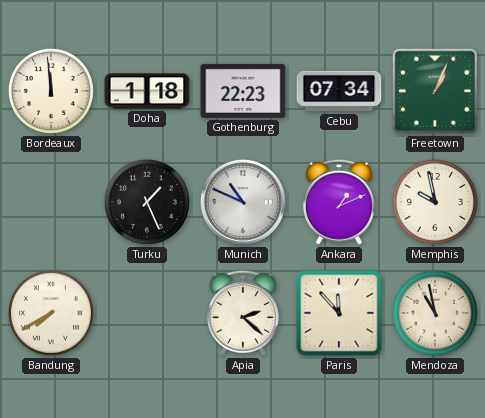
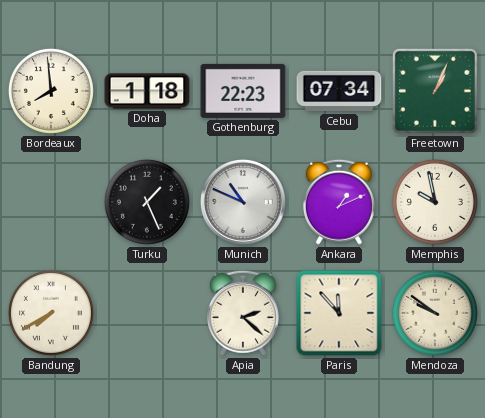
Bordeaux: 11:59 -> 7:59 (51, 91)
Mendoza: 10:58 -> 9:51 (435, 313)
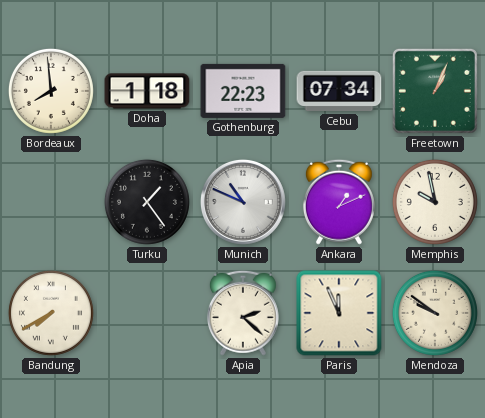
Turku: 1:26 -> 1:24 (147, 202)
Paris: 11:53 -> 11:56 (339, 313)
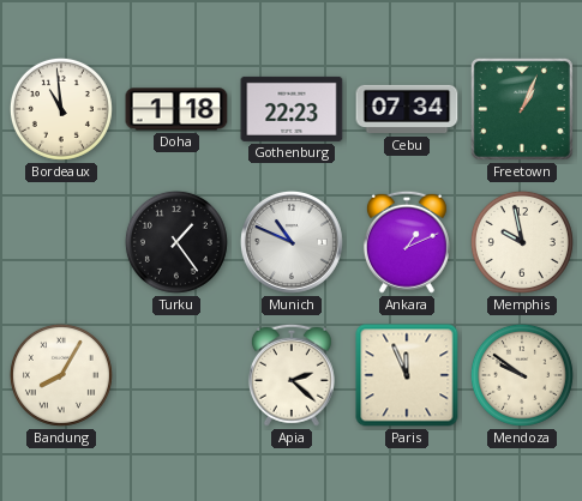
Bordeaux: 7:59 -> 10:59 (61, 109)
Bandung: 7:40 -> 8:05 (61, 375)
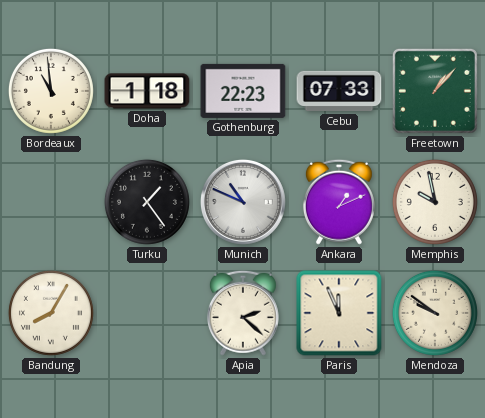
Cebu: 07:34 -> 07:33 (339, 91)
Freetown: 1:04 -> 1:07 (435, 91)
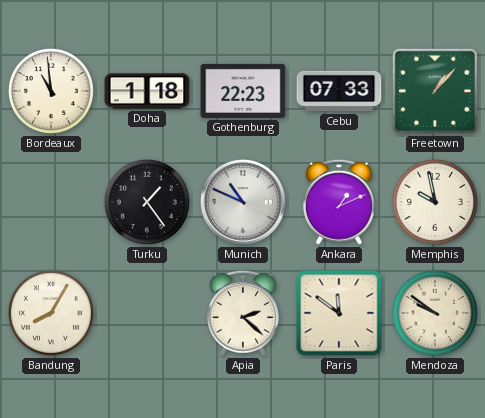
Paris: 11:56 -> 11:51 (339, 313)
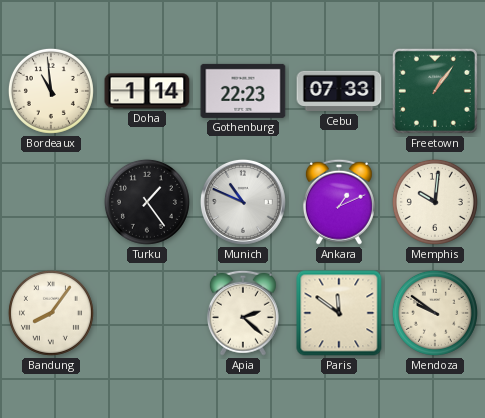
Doha: 1:18 -> 1:14 (147, 91)
Freetown: 1:07 -> 1:06 (435, 91)
Memphis: 9:58 -> 10:01 (435, 202)
Bandung: 8:05 -> 8:06 (51, 313)
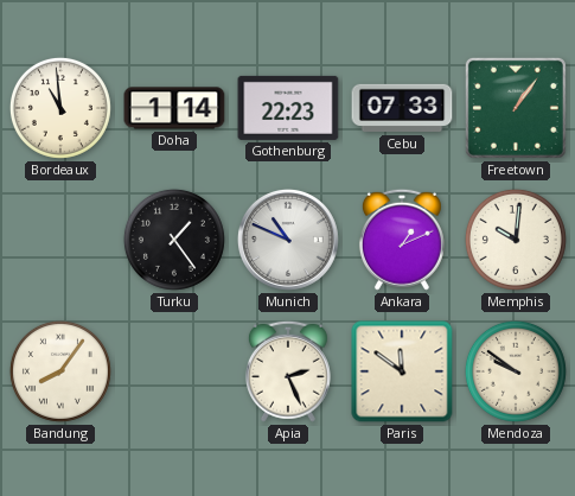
Apia: 2:22 -> 2:26 (288, 371)
